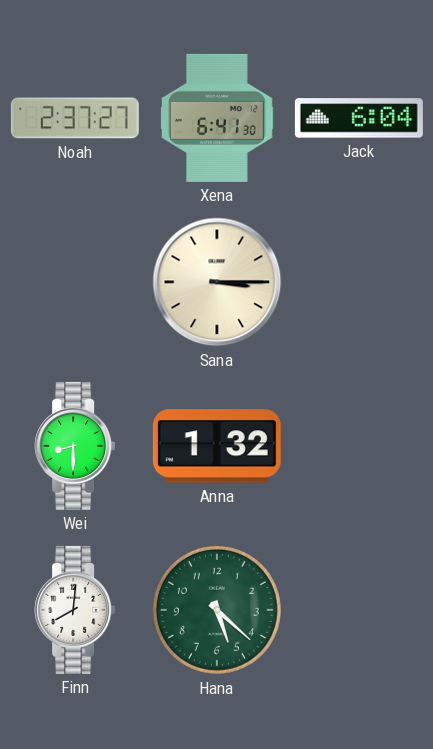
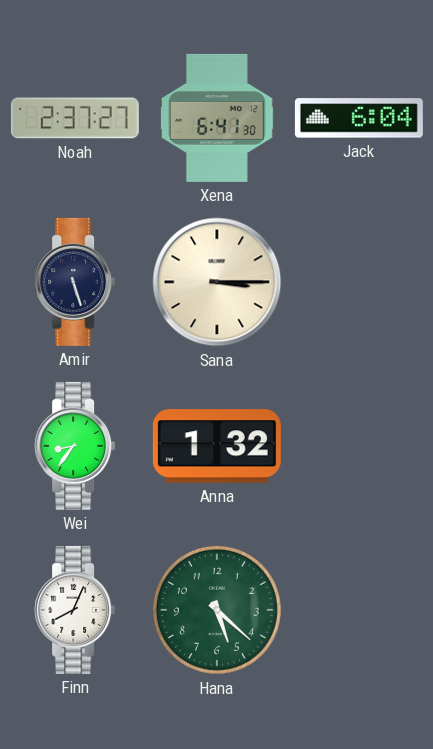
Amir: none -> 5:27 (75, 282)
Wei: 8:30 -> 8:36 (75, 446)
Finn: 8:01 -> 8:04 (75, 610)
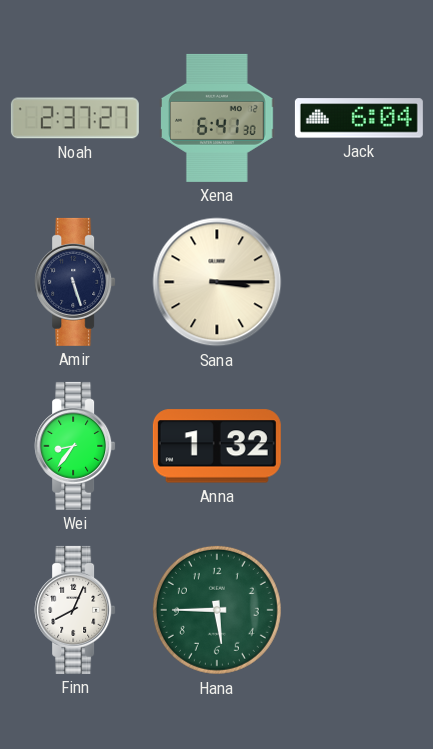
Hana: 5:22 -> 5:45 (217, 610)
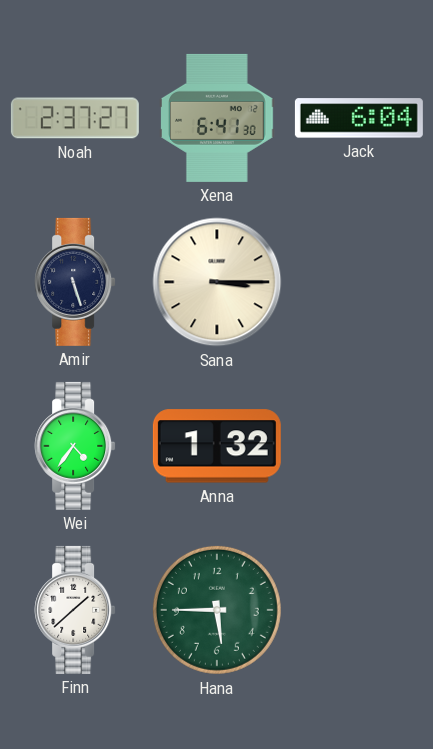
Wei: 8:36 -> 4:36 (75, 446)
Finn: 8:04 -> 1:38 (75, 610)
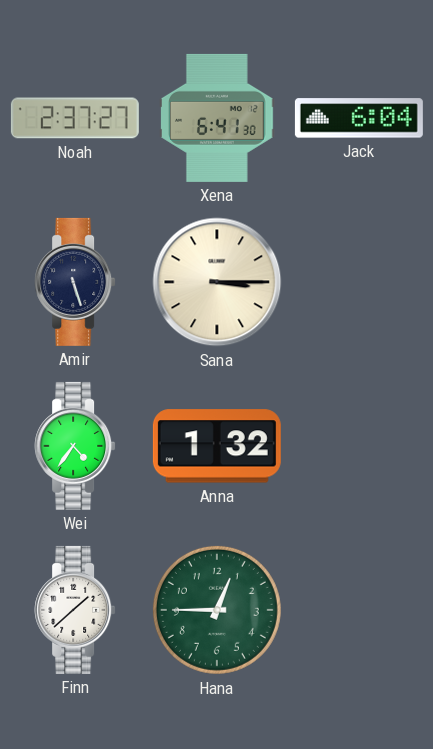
Hana: 5:45 -> 12:45 (217, 610)
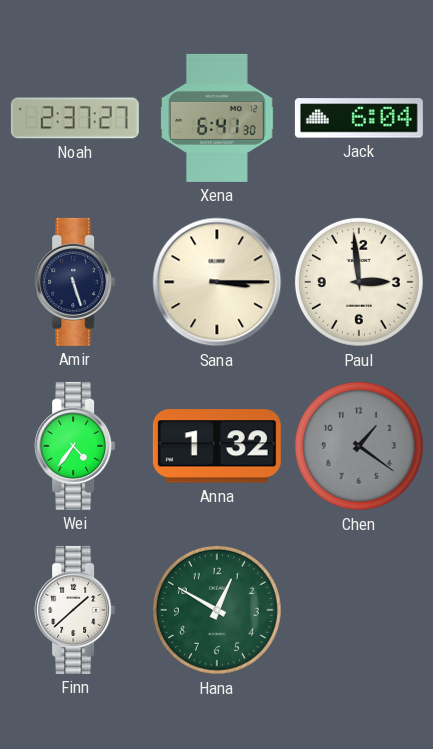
Paul: none -> 2:59 (359, 282)
Chen: none -> 1:21 (359, 446)
Hana: 12:45 -> 12:50 (217, 610)
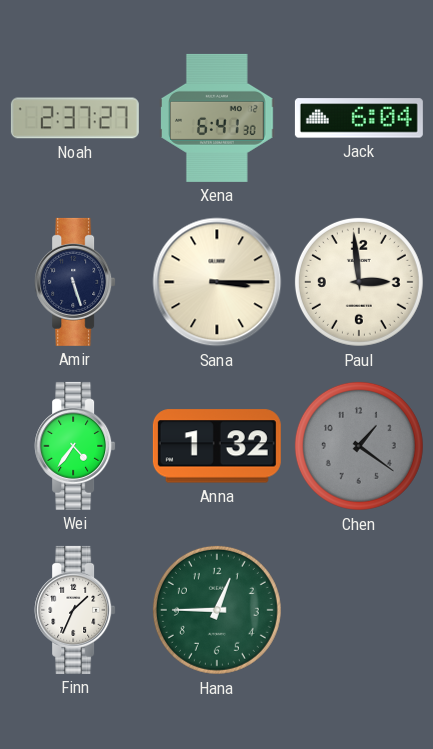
Finn: 1:38 -> 1:34 (75, 610)
Hana: 12:50 -> 12:45 (217, 610)
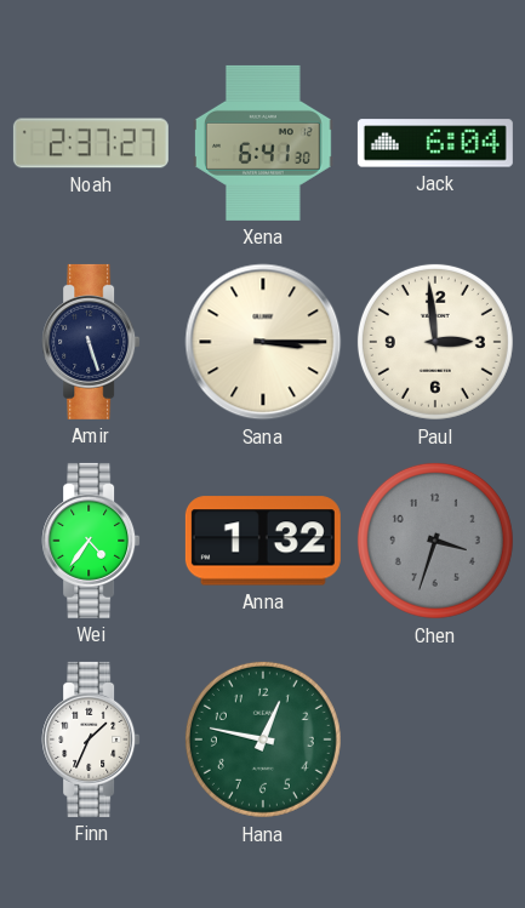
Chen: 1:21 -> 3:33 (435, 541)
Hana: 12:45 -> 12:47 (263, 739)
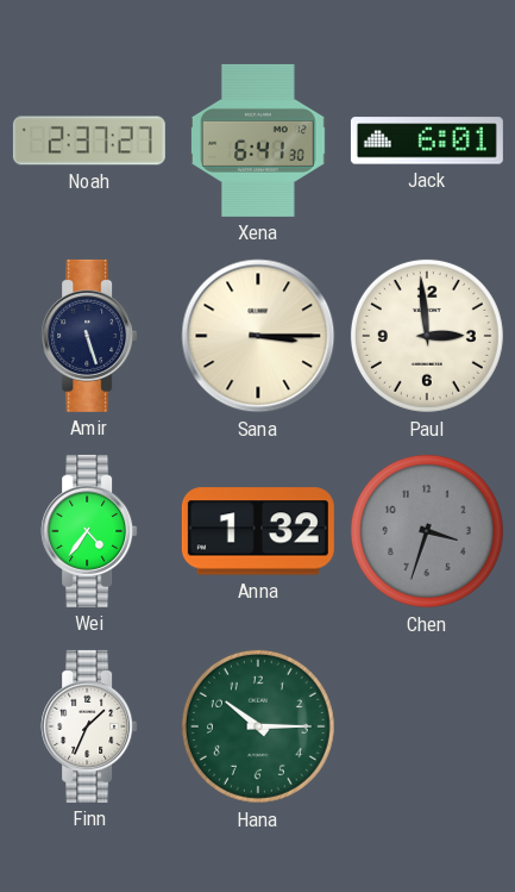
Jack: 6:04 -> 6:01 (427, 141)
Hana: 12:47 -> 10:15 (258, 726)
